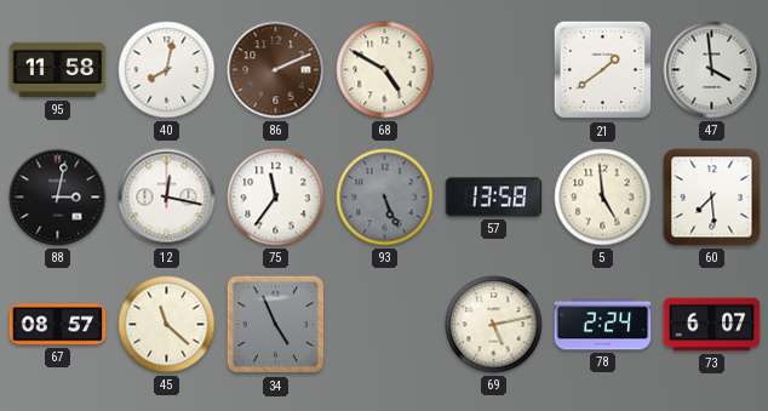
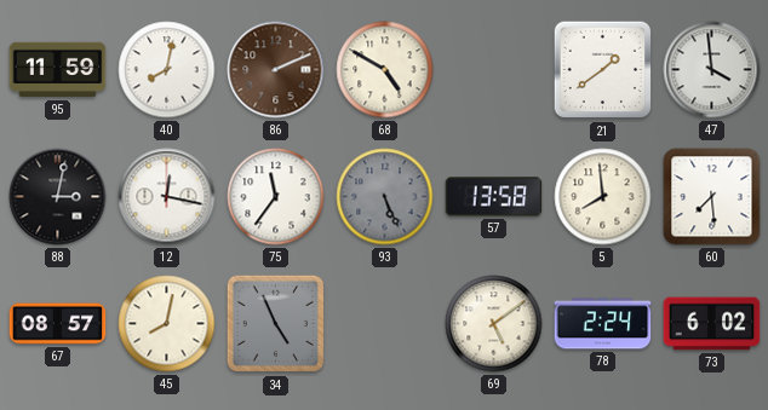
95: 11:58 -> 11:59 (58, 70)
5: 4:59 -> 7:59 (603, 197)
45: 11:22 -> 8:02 (167, 324)
69: 5:13 -> 5:09 (494, 324)
73: 6:07 -> 6:02 (712, 324)
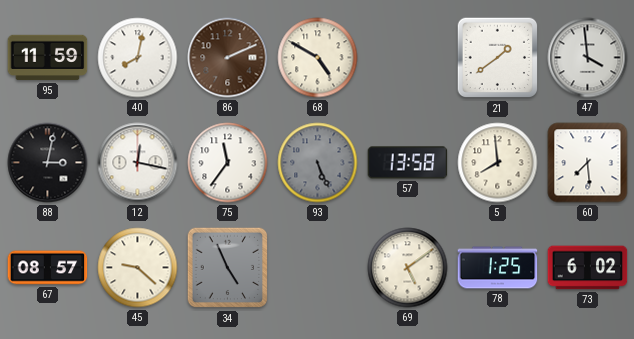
45: 8:02 -> 9:22 (138, 268)
78: 2:24 -> 1:25 (498, 268)
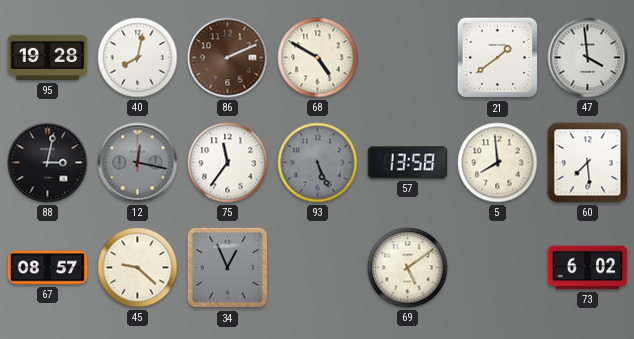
95: 11:59 -> 19:28 (48, 58)
12 dial: white -> grey (138, 163)
34: 4:56 -> 12:56 (228, 268)
78: 1:25 -> none (498, 268)
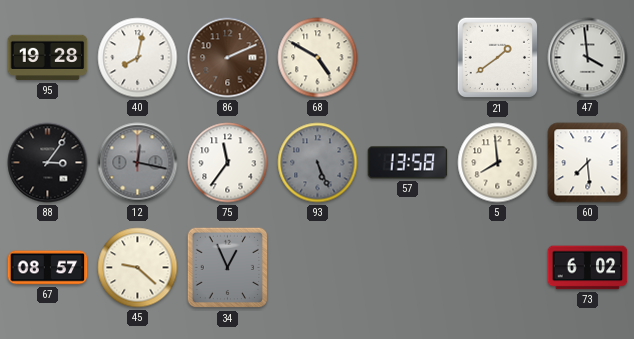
88: 3:02 -> 3:06 (48, 163)
69: 5:09 -> none (408, 268)
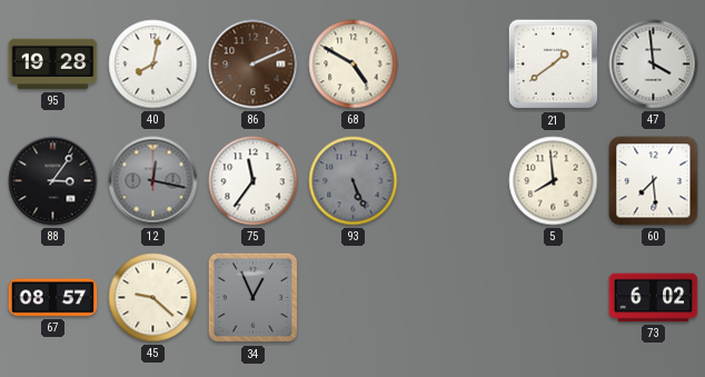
57: 13:58 -> none (408, 163)
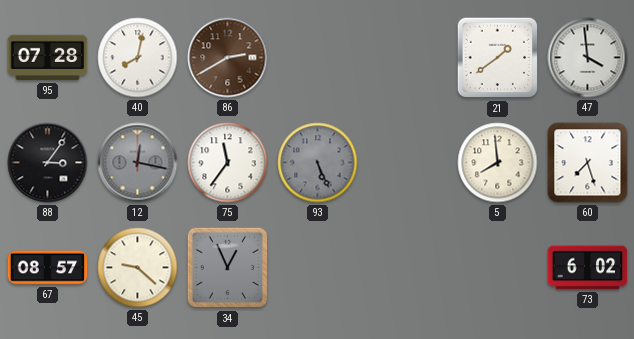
95: 19:28 -> 07:28 (48, 58)
86: 2:11 -> 2:40 (228, 58)
68: 4:50 -> none (354, 65)
60: 7:29 -> 7:27 (588, 163)
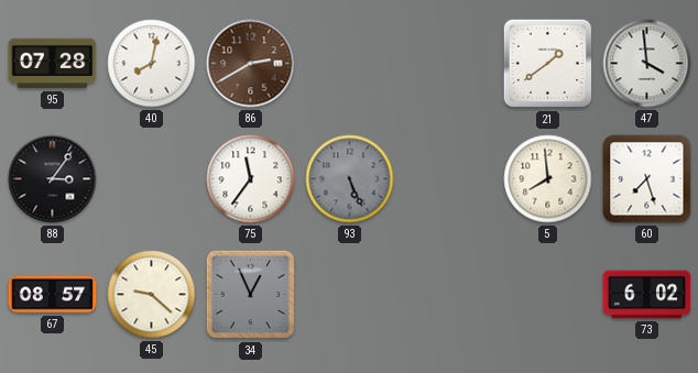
12: 12:17 -> none (138, 163)
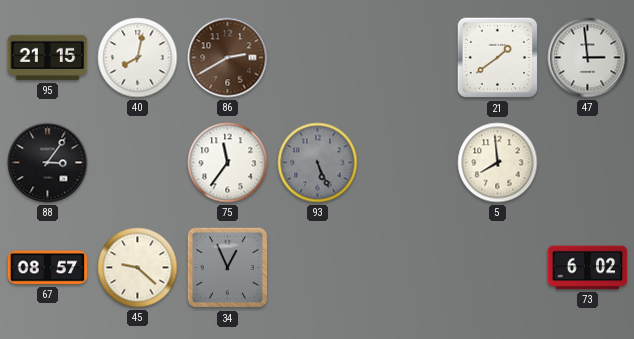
95: 07:28 -> 21:15 (48, 58)
47: 3:59 -> 2:59 (588, 58)
60: 7:27 -> none (647, 179)
